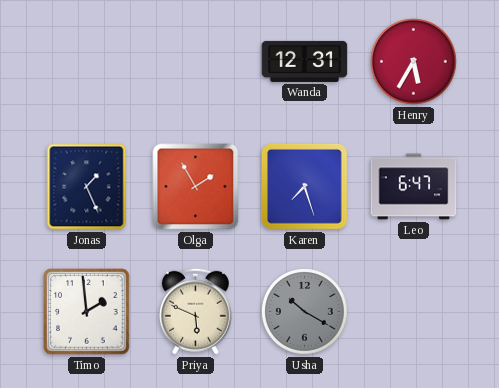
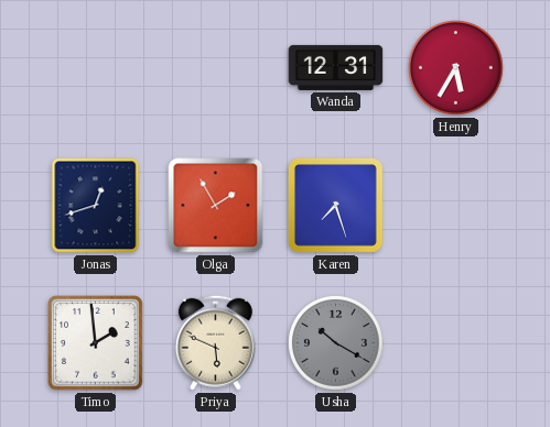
Jonas: 1:26 -> 12:42 (96, 206)
Leo: 6:47 -> none (414, 187)
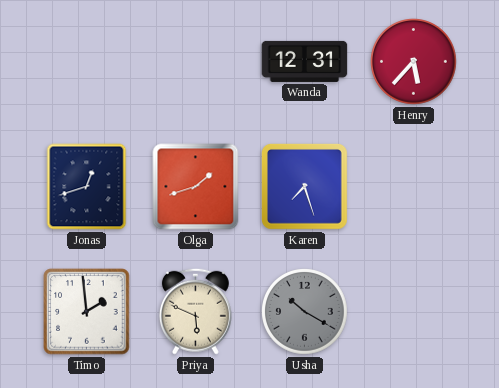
Henry: 5:35 -> 5:37 (414, 62)
Olga: 1:55 -> 1:42 (196, 187)
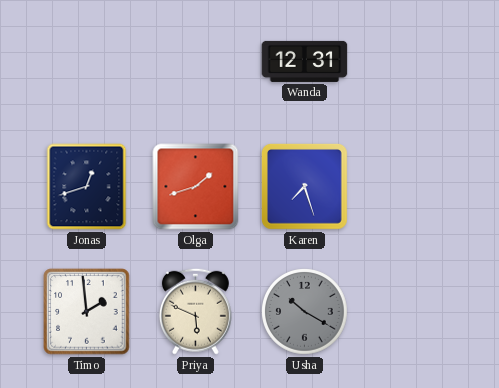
Henry: 5:37 -> none (414, 62)
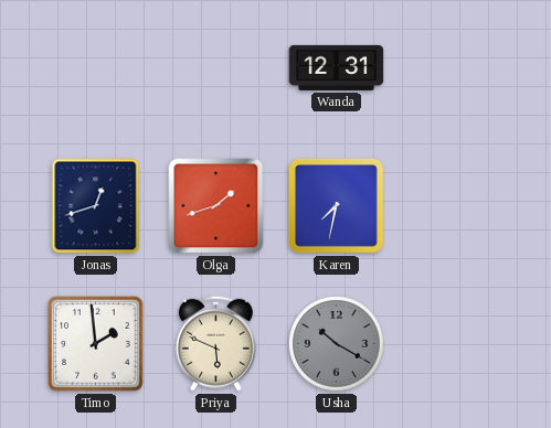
Karen: 7:27 -> 7:32 (336, 205)
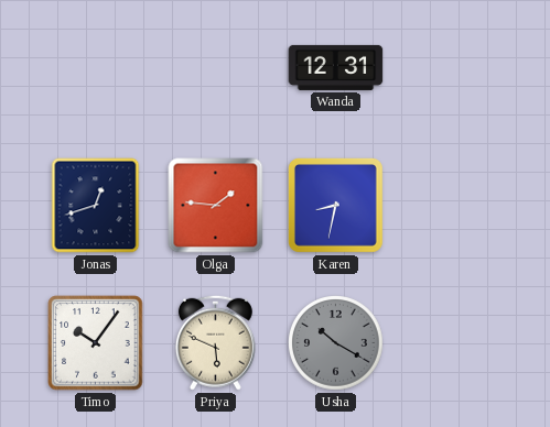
Olga: 1:42 -> 1:46 (216, 206)
Karen: 7:32 -> 8:32 (335, 205)
Timo: 1:59 -> 10:06 (96, 343)
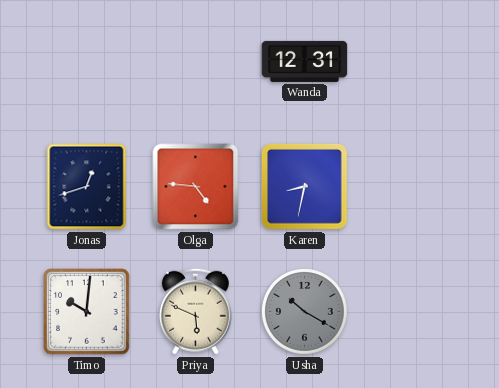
Olga: 1:46 -> 4:46 (196, 187)
Timo: 10:06 -> 10:01 (87, 312)
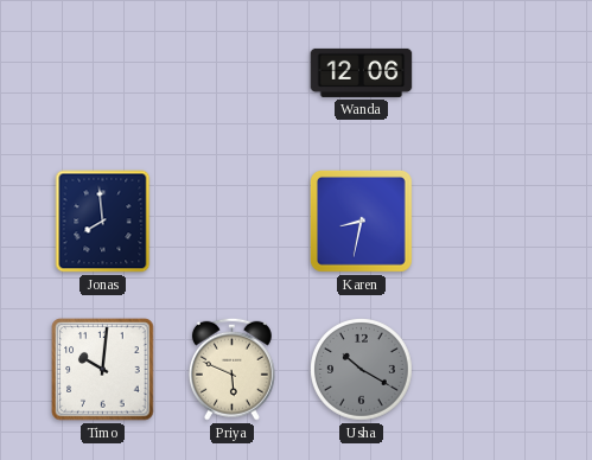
Wanda: 12:31 -> 12:06 (362, 72)
Jonas: 12:42 -> 7:59 (103, 222)
Olga: 4:46 -> none (196, 187)
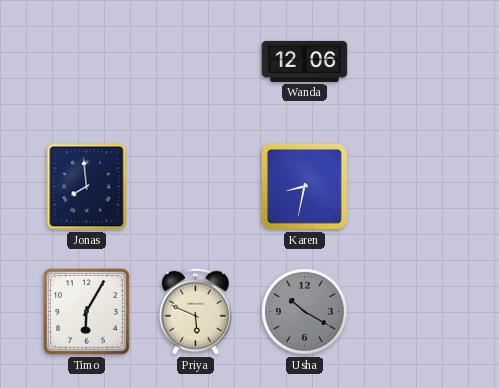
Timo: 10:01 -> 6:05 (87, 312)
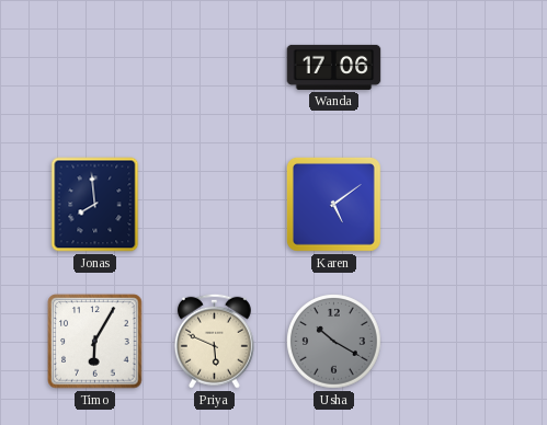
Wanda: 12:06 -> 17:06 (334, 67)
Karen: 8:32 -> 5:09 (333, 204)
